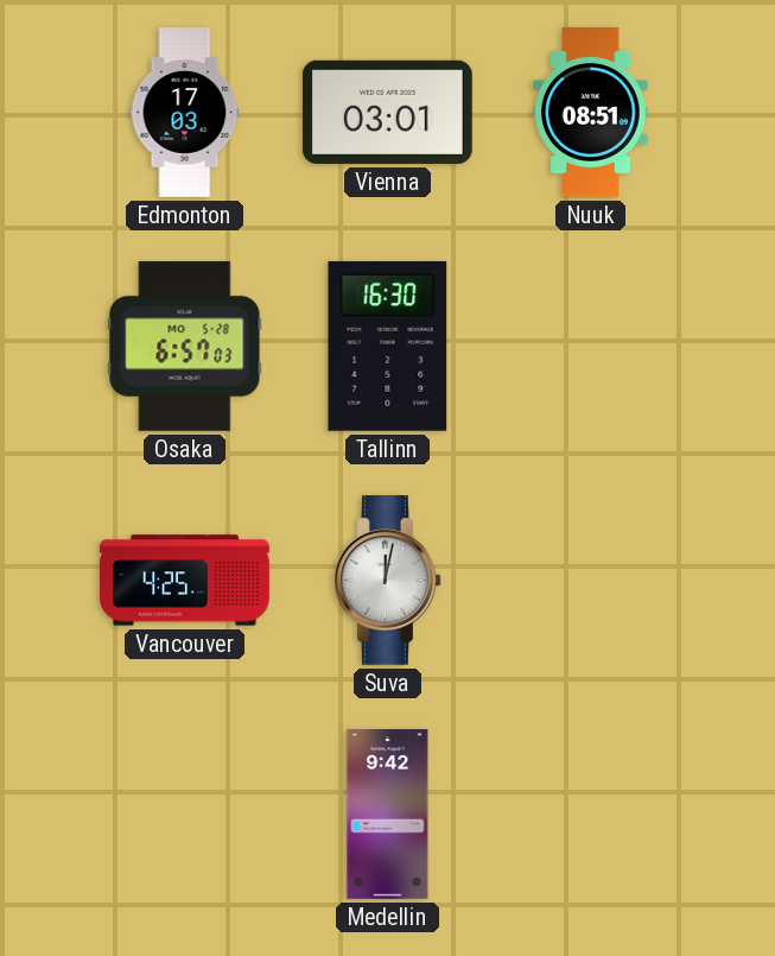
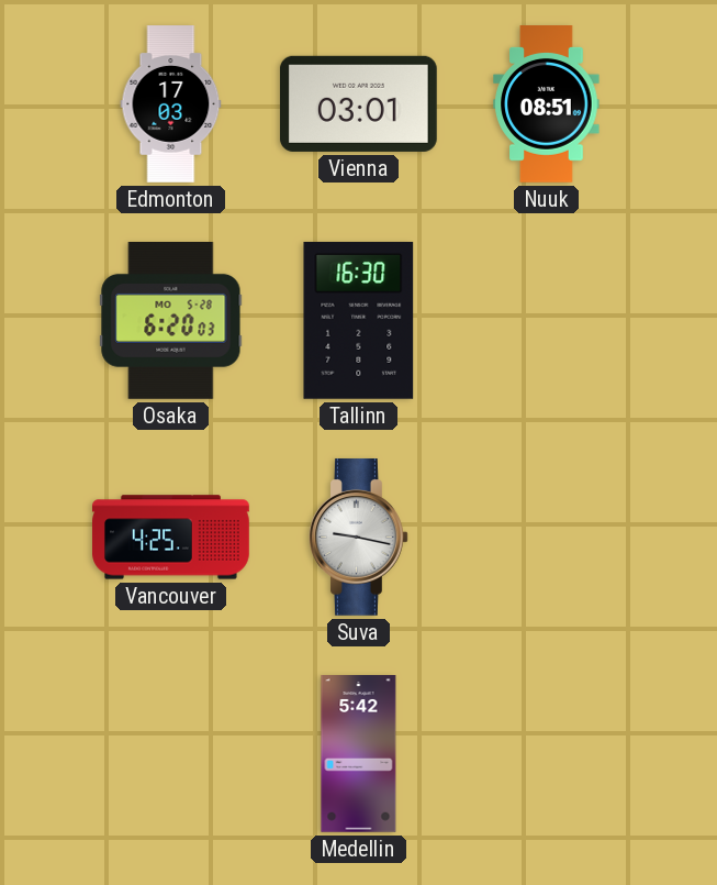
Osaka: 6:57 -> 6:20 (171, 321)
Suva: 12:02 -> 9:17 (359, 538)
Medellin: 9:42 -> 5:42 (359, 754)
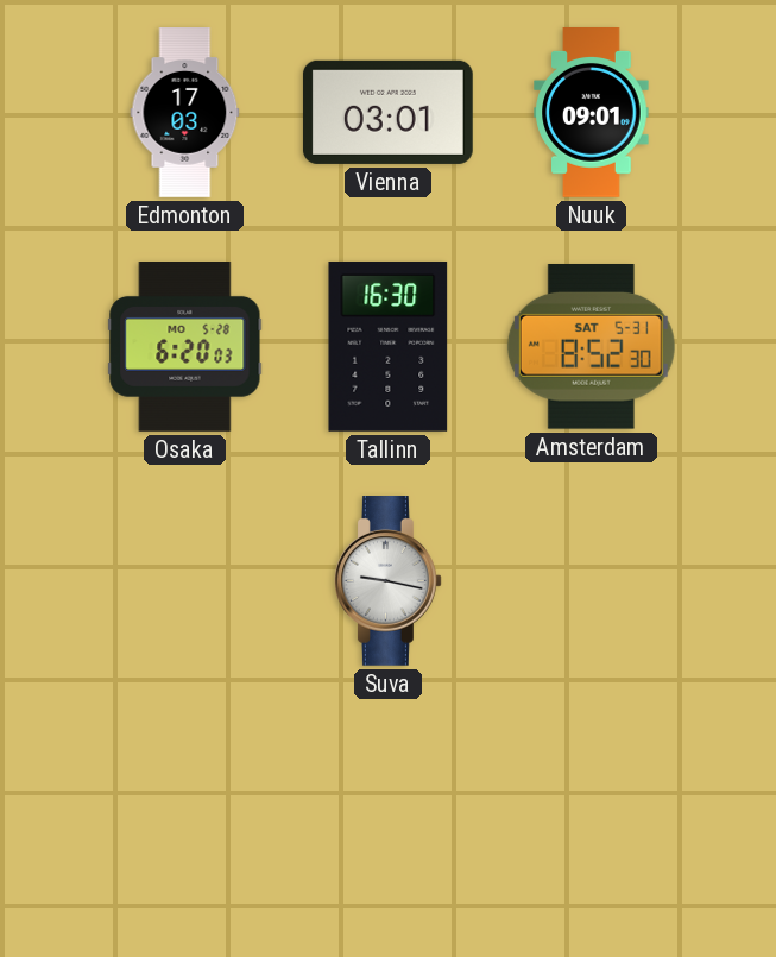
Nuuk: 08:51 -> 09:01 (592, 113)
Amsterdam: none -> 8:52 (591, 347)
Vancouver: 4:25 -> none (171, 538)
Medellin: 5:42 -> none (359, 754)
